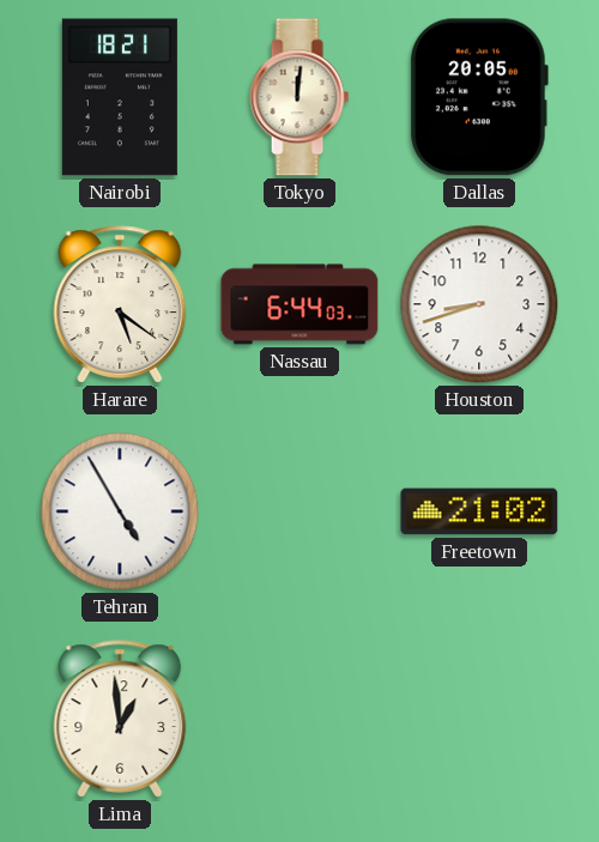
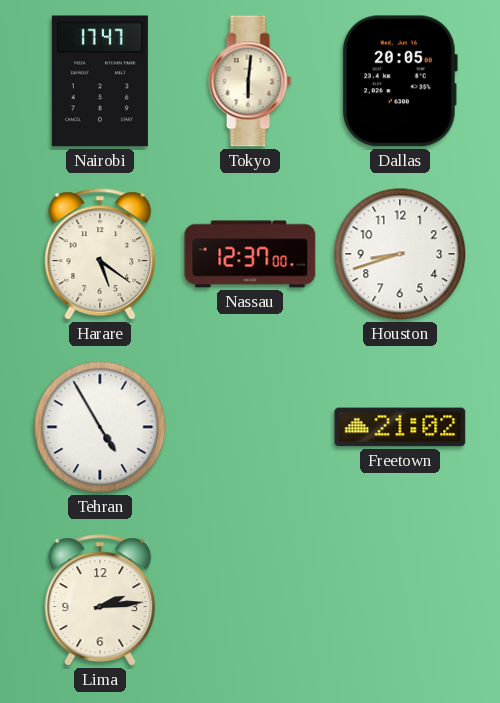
Nairobi: 18:21 -> 17:47 (100, 81)
Tokyo: 12:01 -> 6:01 (250, 81)
Nassau: 6:44 -> 12:37 (250, 254)
Lima: 12:59 -> 2:14 (100, 600)
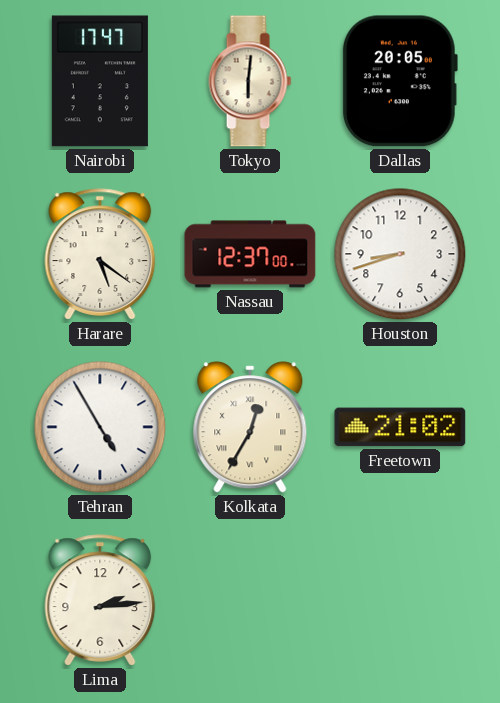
Kolkata: none -> 12:35 (250, 427)
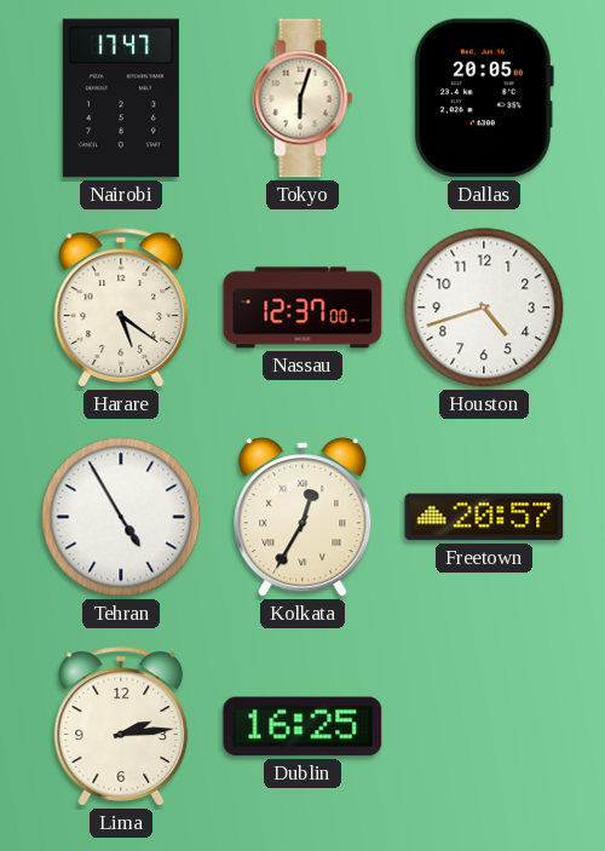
Tokyo: 6:01 -> 6:03 (302, 98)
Houston: 8:42 -> 4:42 (484, 307)
Freetown: 21:02 -> 20:57 (484, 517)
Dublin: none -> 16:25 (302, 726)
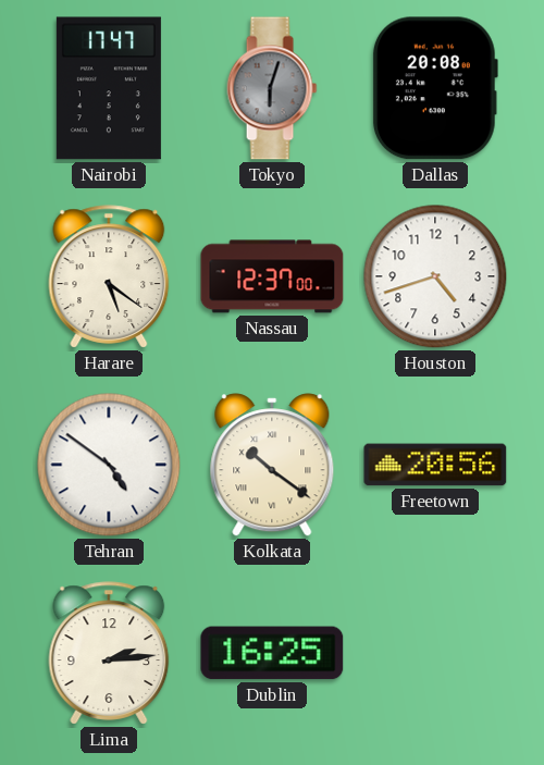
Tokyo dial: cream -> grey (272, 88)
Dallas: 20:05 -> 20:08 (434, 88)
Tehran: 4:55 -> 4:51 (109, 465)
Kolkata: 12:35 -> 10:21 (272, 465)
Freetown: 20:57 -> 20:56 (435, 465)
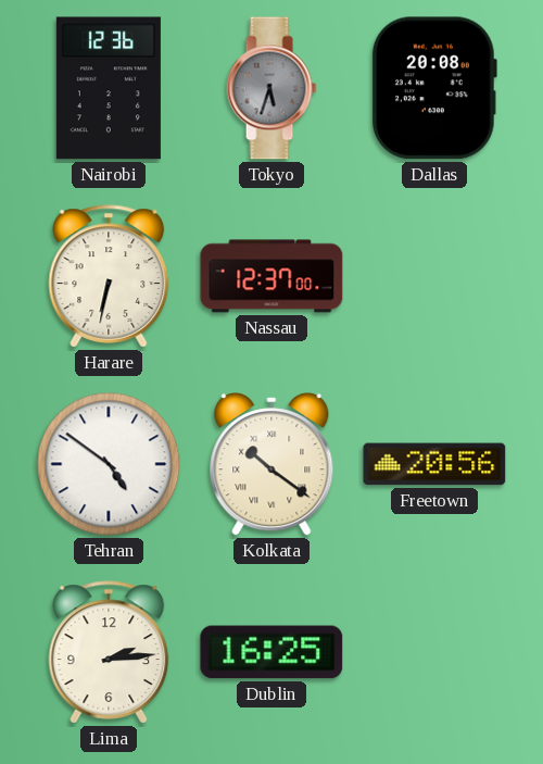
Nairobi: 17:47 -> 12:36 (109, 88)
Tokyo: 6:03 -> 5:33 (271, 88)
Harare: 5:21 -> 6:32 (109, 276)
Houston: 4:42 -> none (435, 276)
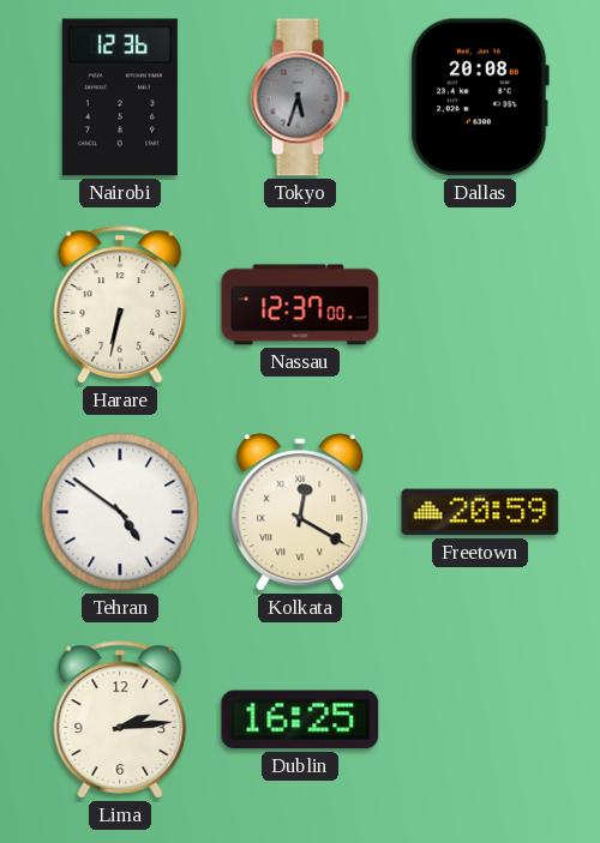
Kolkata: 10:21 -> 12:20 (300, 512)
Freetown: 20:56 -> 20:59 (480, 512)
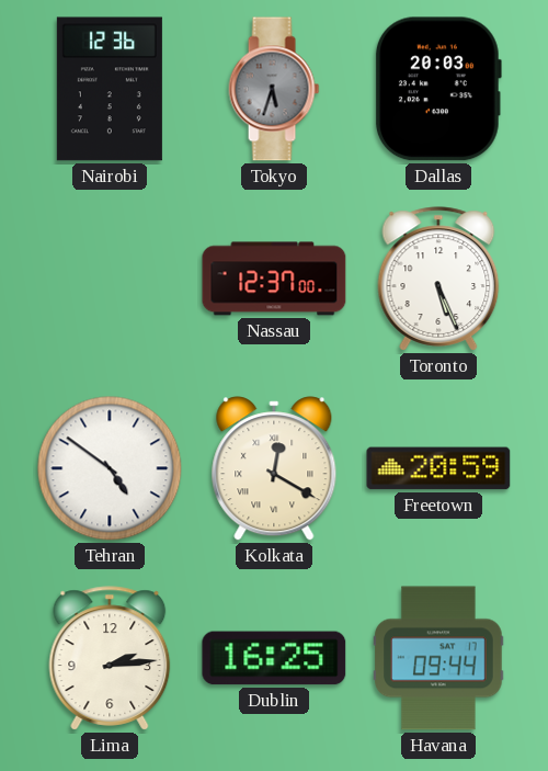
Dallas: 20:08 -> 20:03 (437, 89)
Harare: 6:32 -> none (120, 305)
Toronto: none -> 5:26 (438, 279)
Havana: none -> 09:44 (438, 658)
